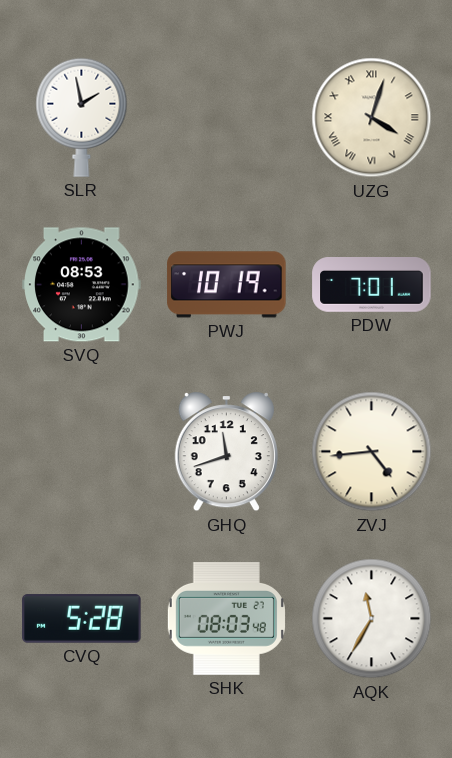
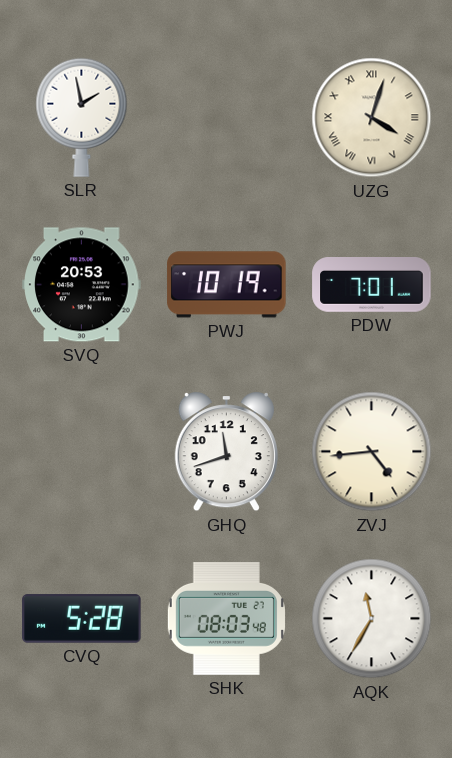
SVQ: 08:53 -> 20:53 (82, 285)
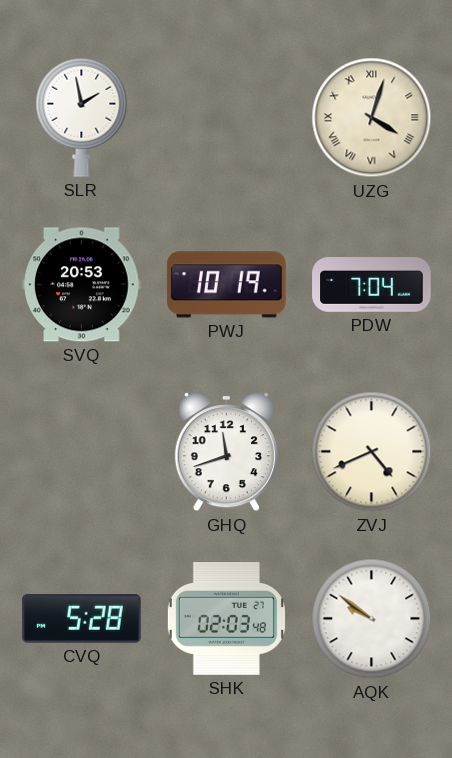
PDW: 7:01 -> 7:04 (372, 285)
ZVJ: 4:44 -> 4:41 (372, 452)
SHK: 08:03 -> 02:03 (226, 619)
AQK: 11:35 -> 9:51 (372, 619)
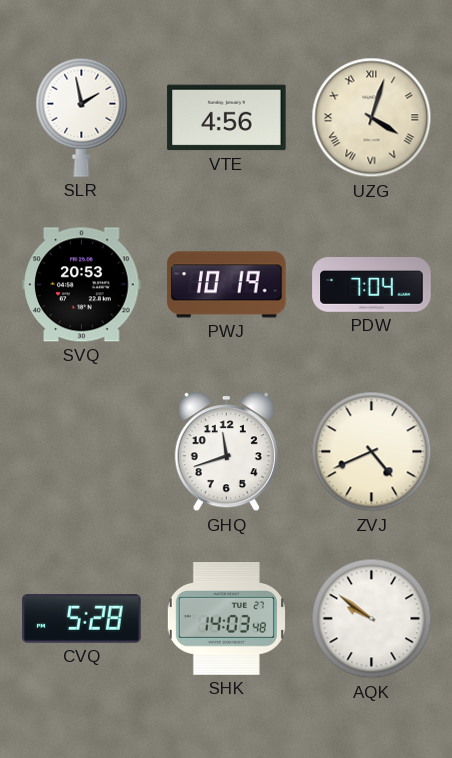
VTE: none -> 4:56 (227, 118)
SHK: 02:03 -> 14:03 (226, 619)
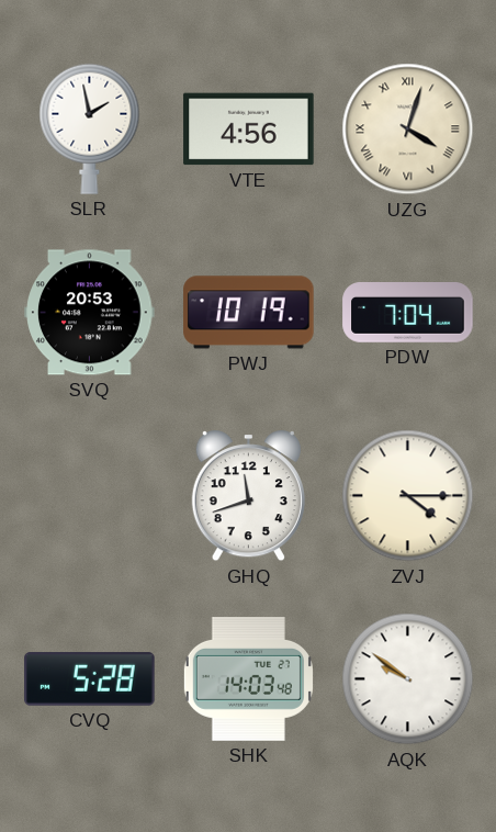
ZVJ: 4:41 -> 4:15 (408, 496)
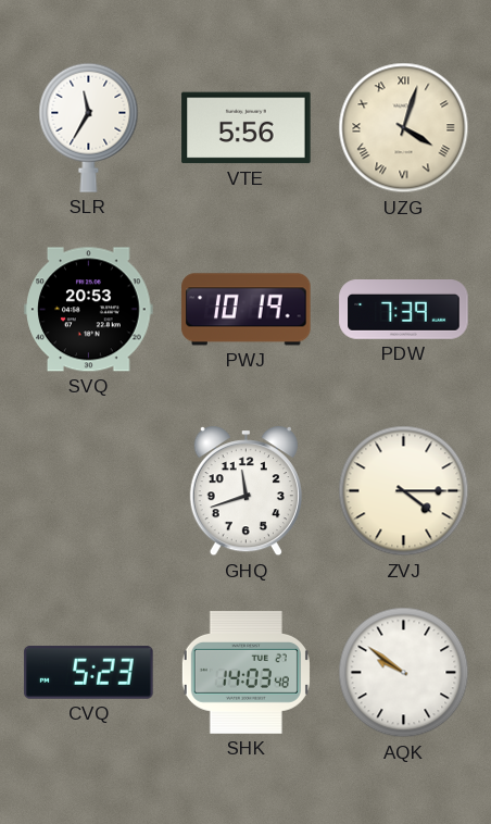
SLR: 1:58 -> 11:35 (89, 127)
VTE: 4:56 -> 5:56 (247, 128)
PDW: 7:04 -> 7:39 (404, 310)
CVQ: 5:28 -> 5:23 (89, 673)
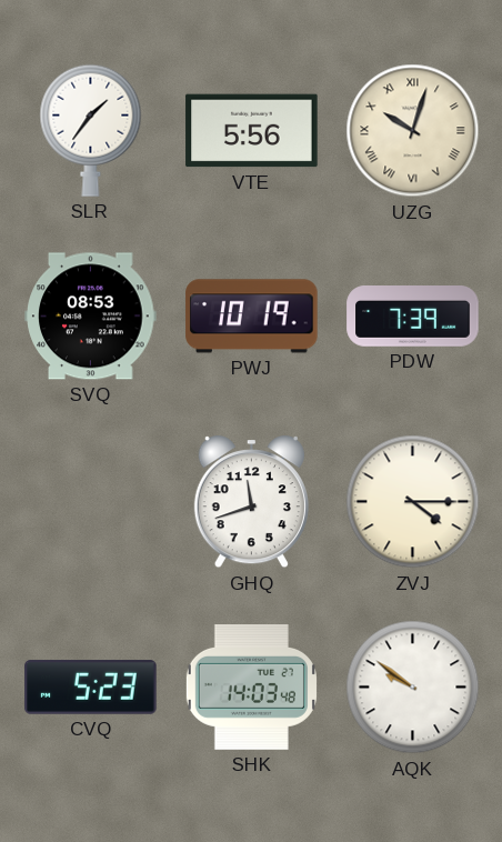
SLR: 11:35 -> 1:36 (91, 130)
UZG: 4:03 -> 10:03 (413, 131)
SVQ: 20:53 -> 08:53 (91, 317)
